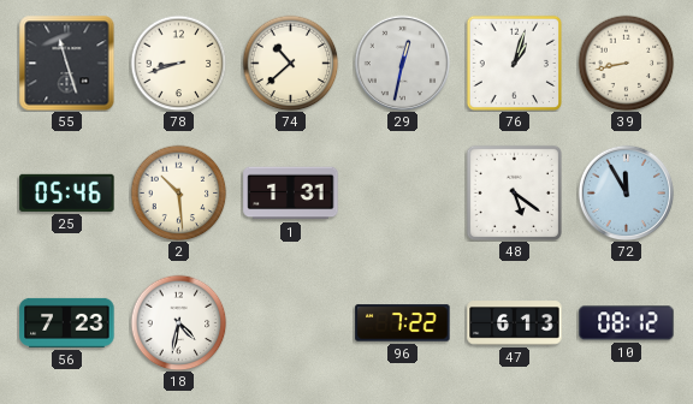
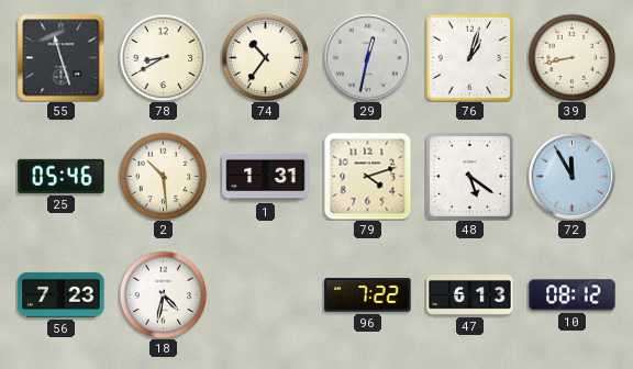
78: 8:42 -> 8:40 (163, 57)
74: 10:38 -> 10:36 (265, 57)
79: none -> 4:12 (367, 176)
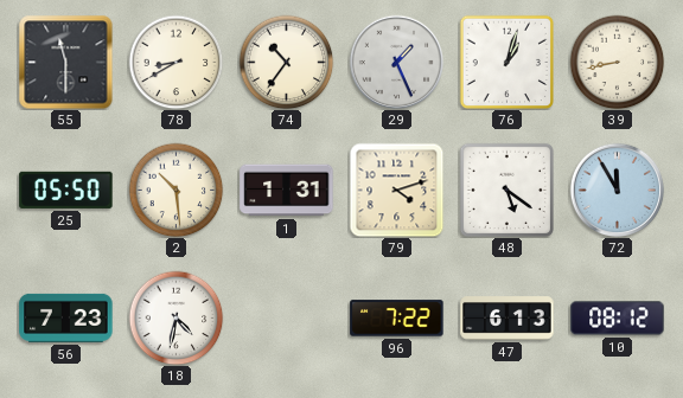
55: 11:27 -> 11:30 (65, 62)
29: 12:32 -> 1:26 (396, 62)
25: 05:46 -> 05:50 (66, 190)
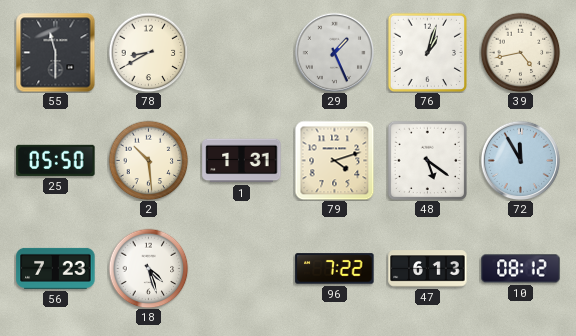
74: 10:36 -> none (286, 62)
39: 8:43 -> 4:43 (520, 52)
18: 4:32 -> 4:27 (148, 268)
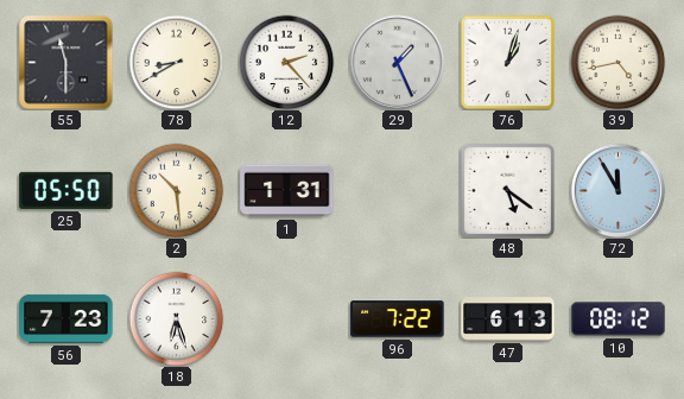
12: none -> 2:23 (286, 62)
79: 4:12 -> none (334, 160)
18: 4:27 -> 6:27 (176, 318)
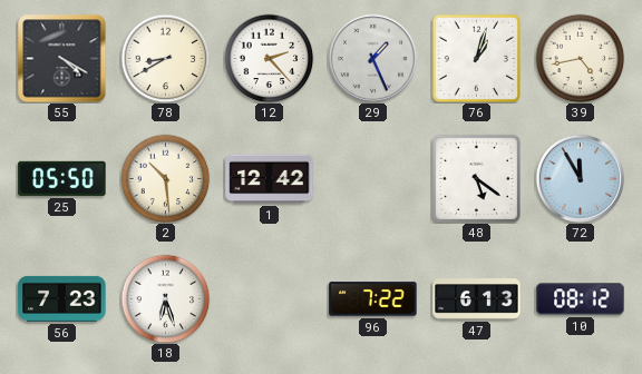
55: 11:30 -> 4:20 (61, 58)
1: 1:31 -> 12:42 (270, 179)
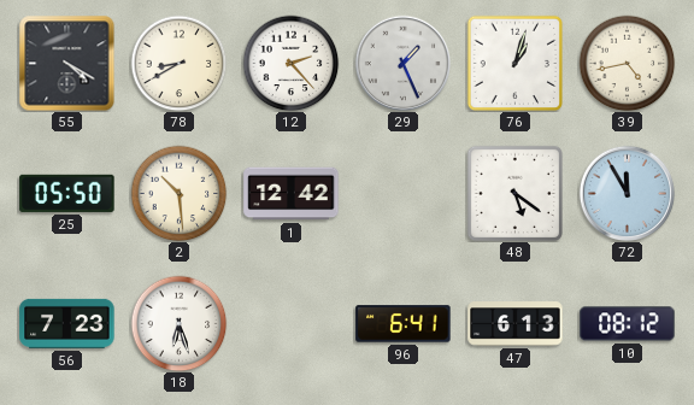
96: 7:22 -> 6:41 (404, 324)
